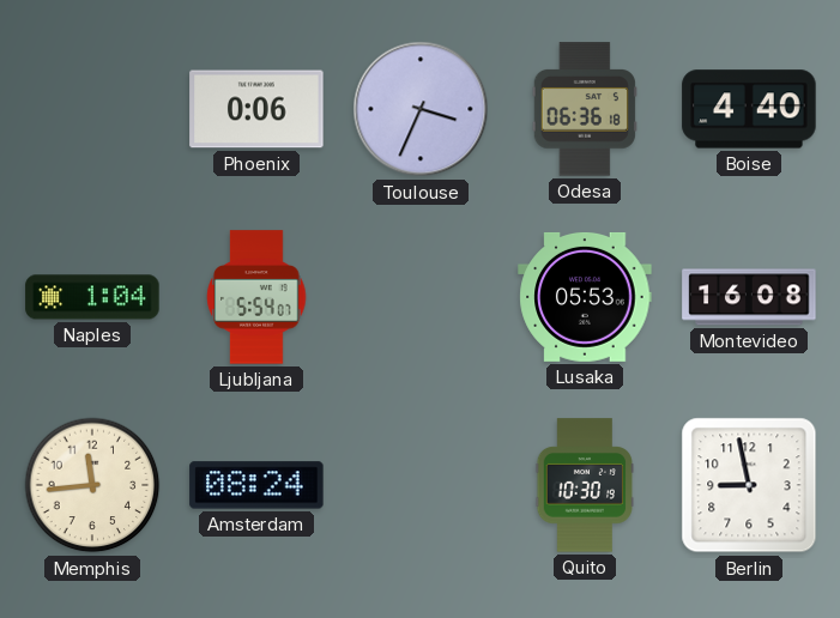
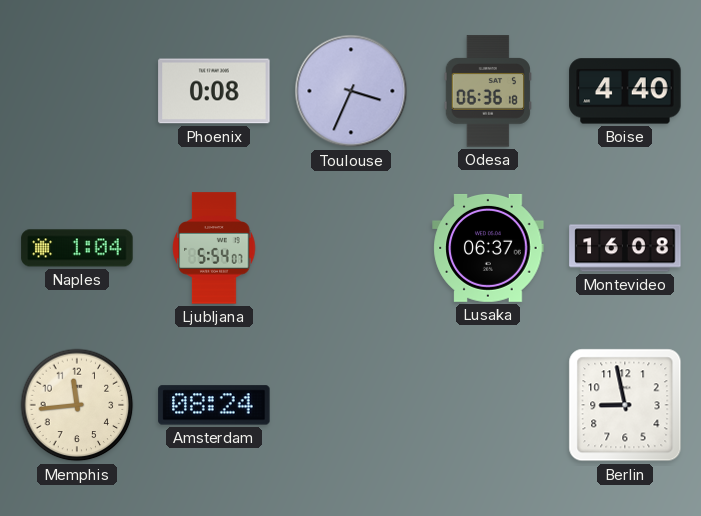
Phoenix: 0:06 -> 0:08 (214, 91)
Lusaka: 05:53 -> 06:37 (488, 248)
Quito: 10:30 -> none (585, 485)
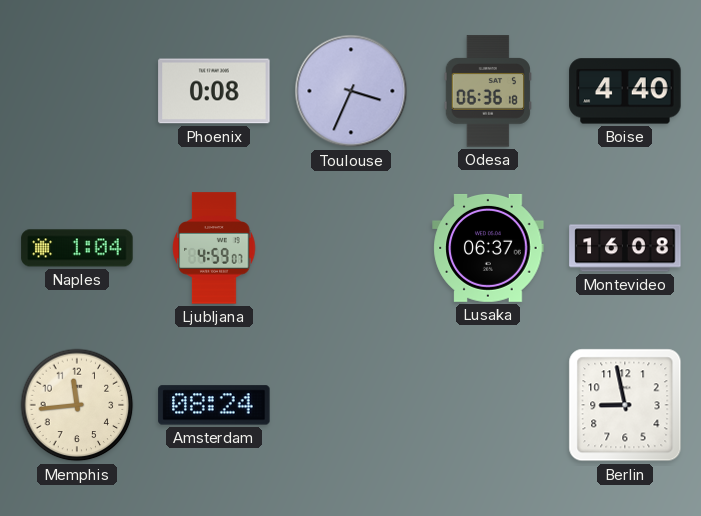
Ljubljana: 5:54 -> 4:59 (214, 248)
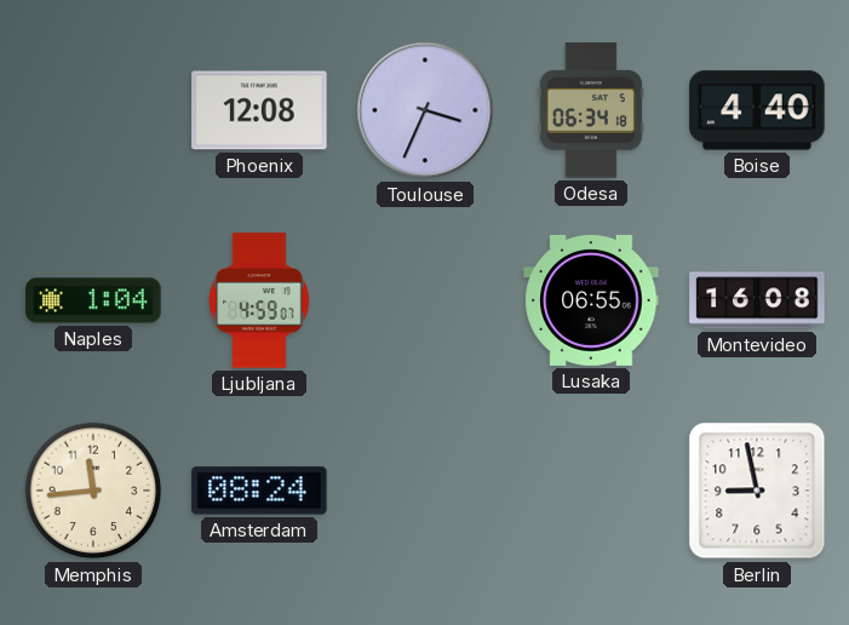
Phoenix: 0:08 -> 12:08 (259, 110)
Odesa: 06:36 -> 06:34 (591, 110)
Lusaka: 06:37 -> 06:55 (591, 300)
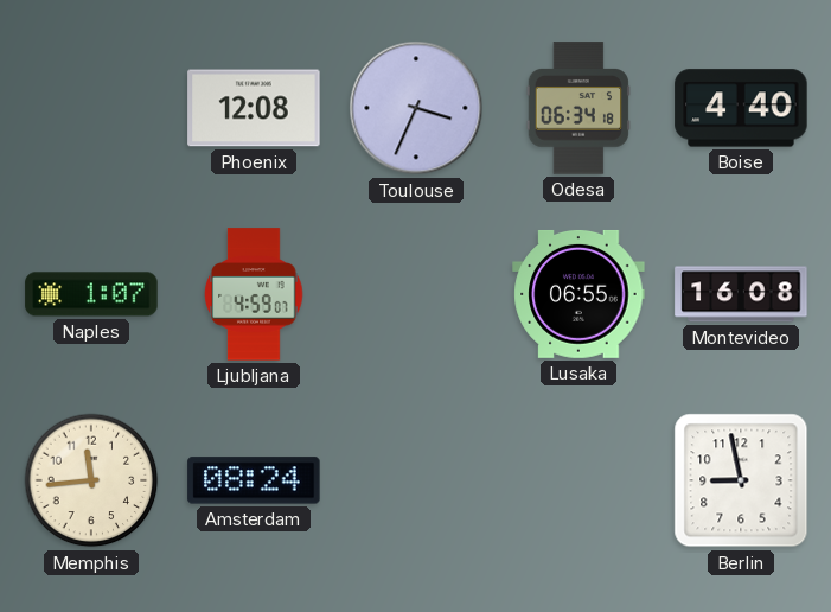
Naples: 1:04 -> 1:07 (91, 294)
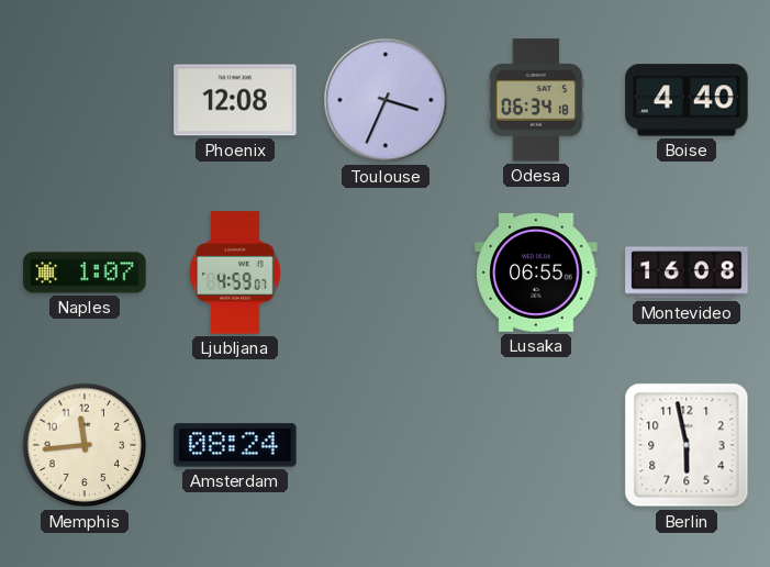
Berlin: 8:58 -> 5:58 (687, 445)
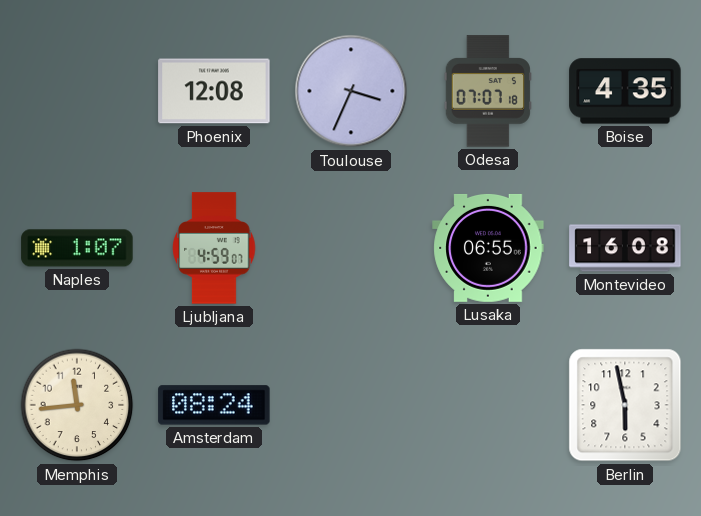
Odesa: 06:34 -> 07:07 (488, 91)
Boise: 4:40 -> 4:35 (625, 91)
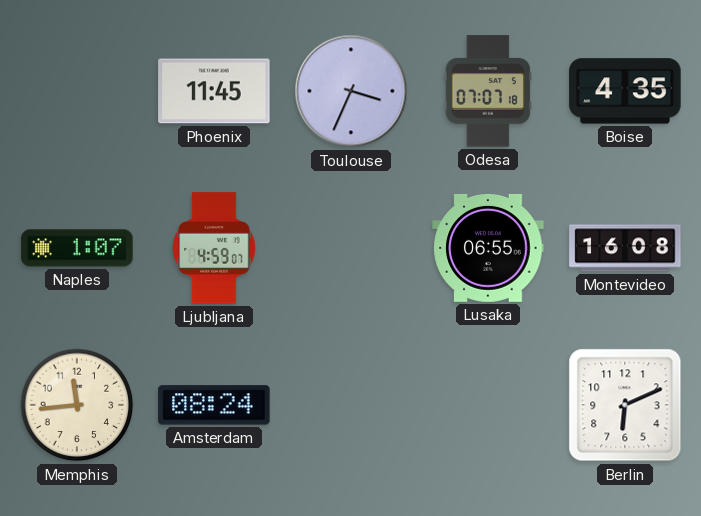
Phoenix: 12:08 -> 11:45 (214, 91)
Berlin: 5:58 -> 6:11 (625, 405)
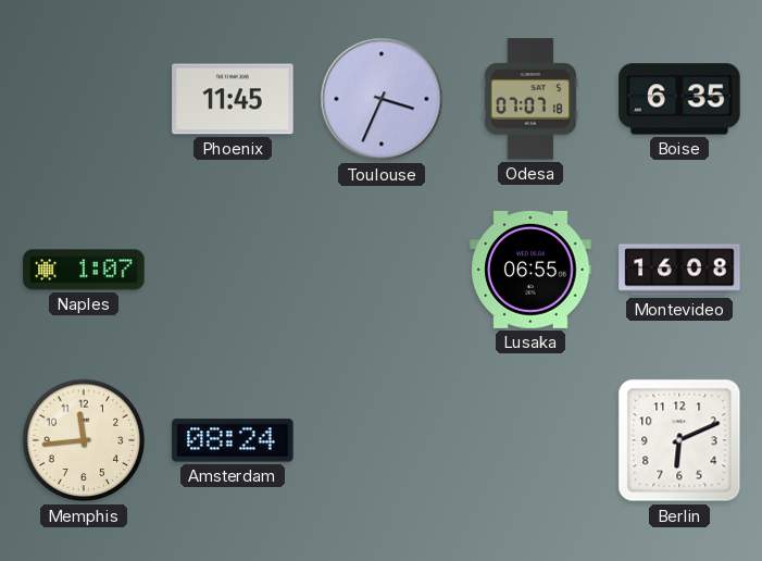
Boise: 4:35 -> 6:35 (679, 99)
Ljubljana: 4:59 -> none (214, 248)
